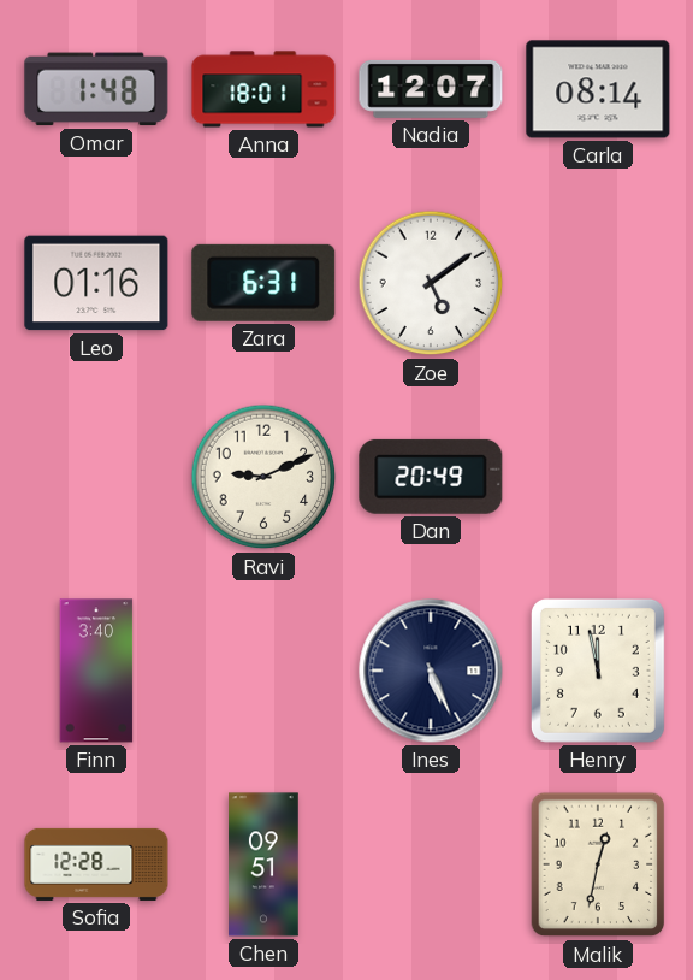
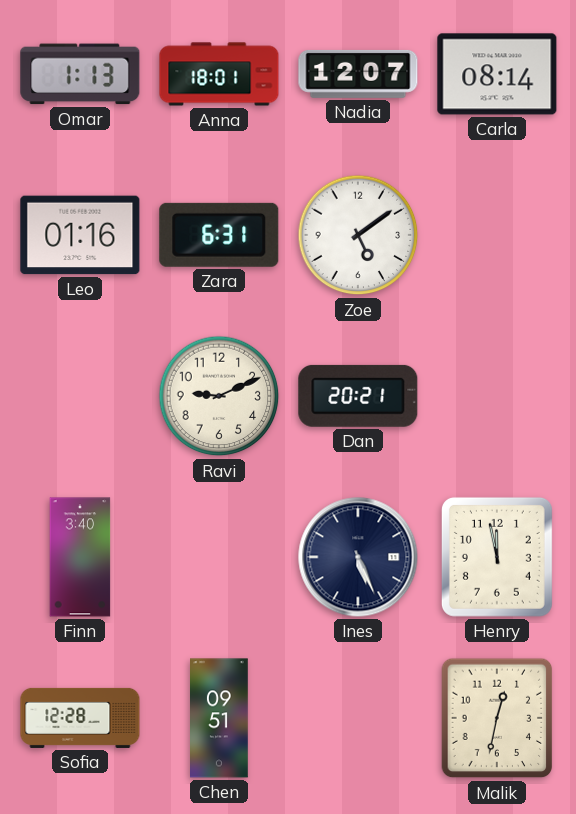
Omar: 1:48 -> 1:13 (80, 74)
Dan: 20:49 -> 20:21 (358, 396)
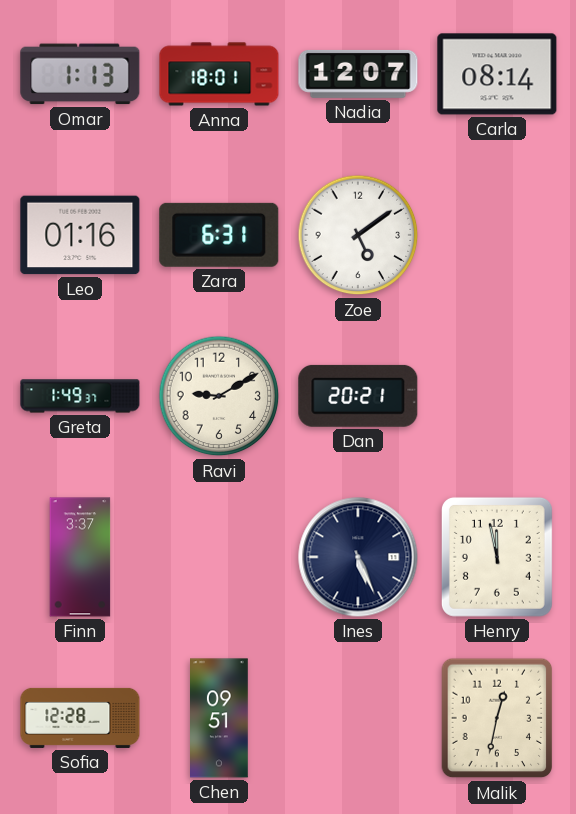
Greta: none -> 1:49 (80, 396)
Ravi: 9:11 -> 9:10 (219, 396)
Finn: 3:40 -> 3:37 (80, 557)
